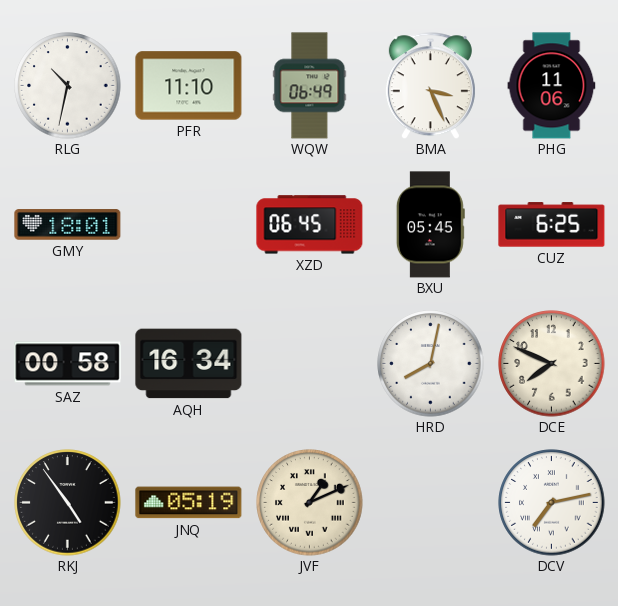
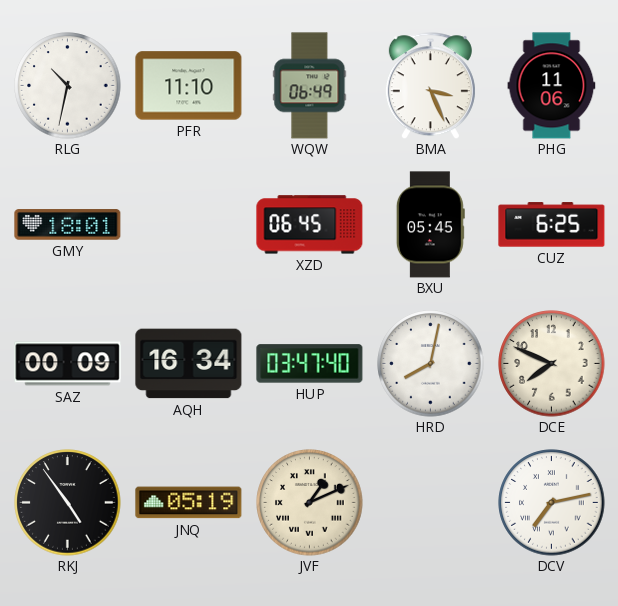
SAZ: 00:58 -> 00:09 (68, 364)
HUP: none -> 03:47 (310, 364)
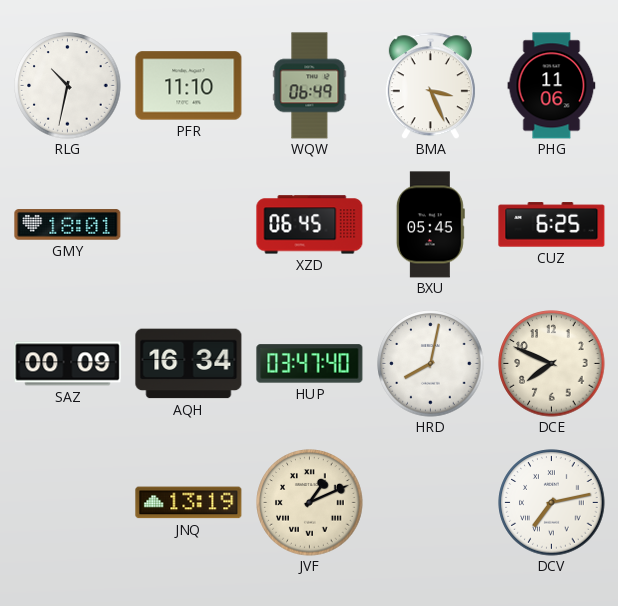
RKJ: 4:54 -> none (68, 503)
JNQ: 05:19 -> 13:19 (189, 503)
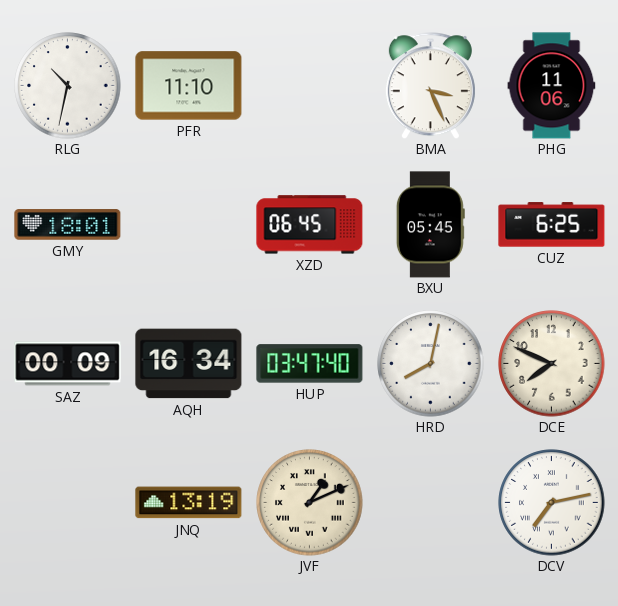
WQW: 06:49 -> none (310, 86)
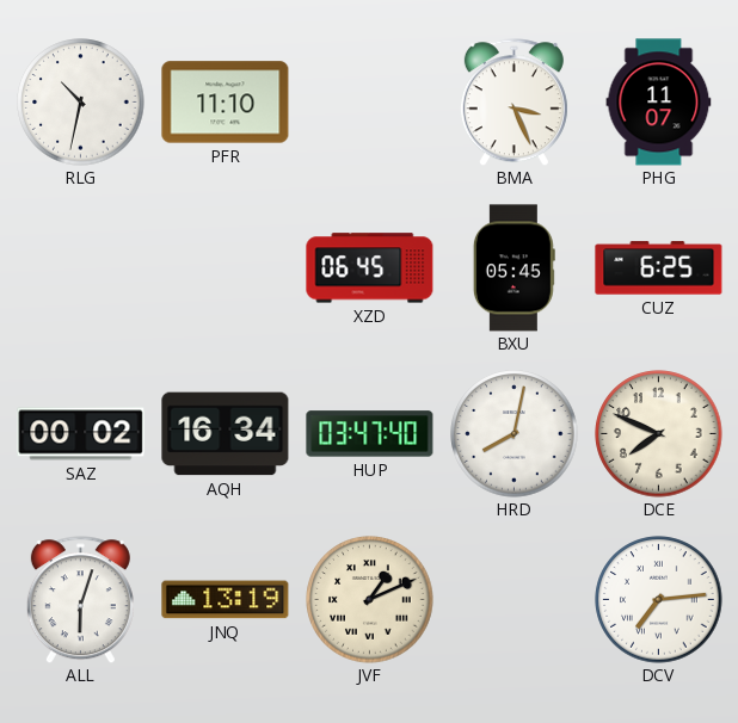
PHG: 11:06 -> 11:07 (659, 103)
GMY: 18:01 -> none (68, 225)
SAZ: 00:09 -> 00:02 (81, 434)
ALL: none -> 6:03 (80, 600)
DCV: 7:13 -> 7:14 (659, 600)
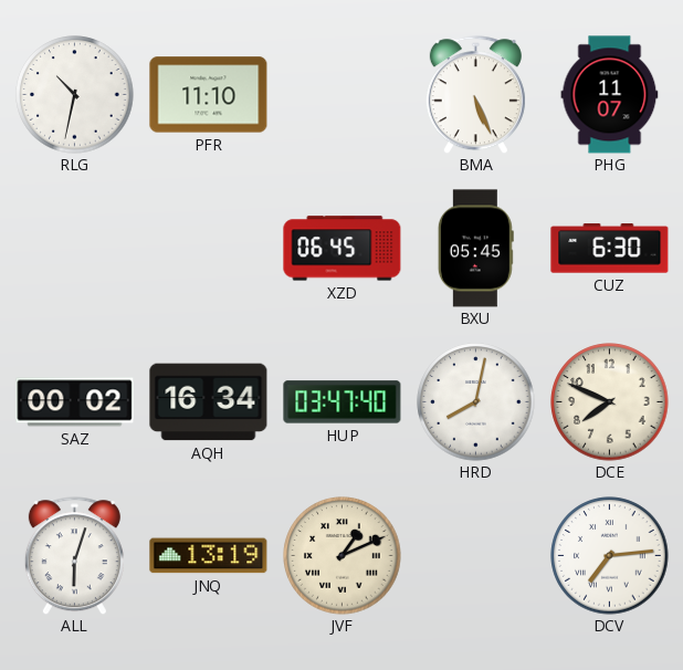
BMA: 3:26 -> 5:26 (475, 95)
CUZ: 6:25 -> 6:30 (610, 249)
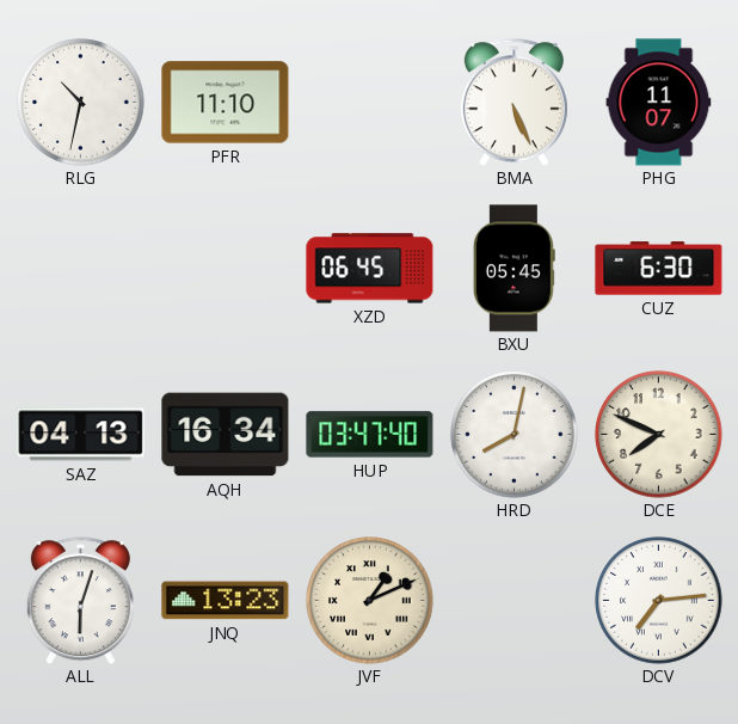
SAZ: 00:02 -> 04:13 (81, 435)
JNQ: 13:19 -> 13:23 (226, 601)
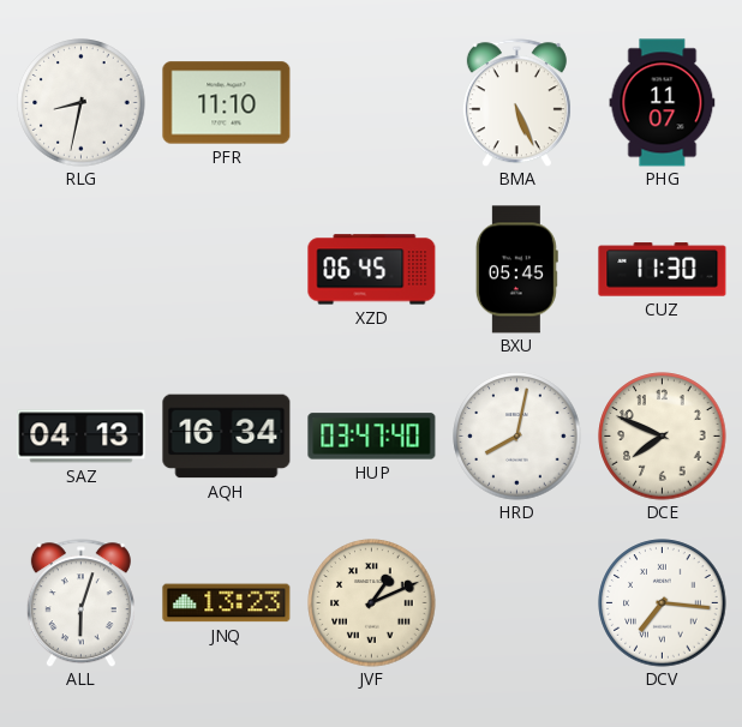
RLG: 10:32 -> 8:32 (82, 103)
CUZ: 6:30 -> 11:30 (663, 270)
DCV: 7:14 -> 7:16 (663, 603)
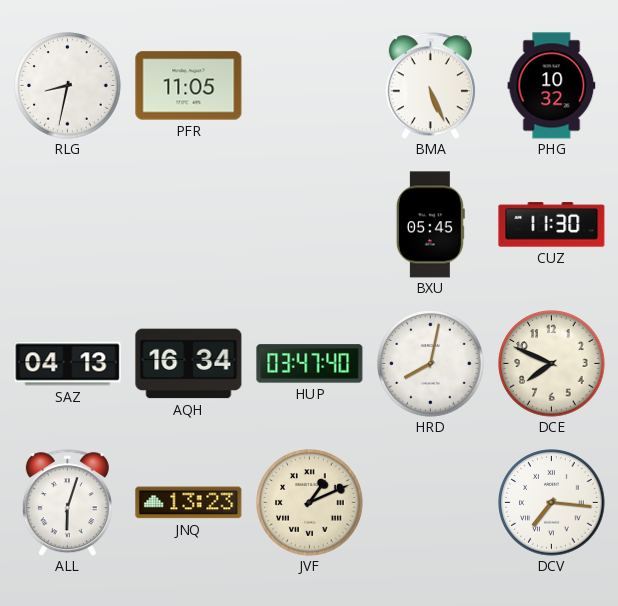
PFR: 11:10 -> 11:05 (189, 86)
PHG: 11:07 -> 10:32 (552, 86)
XZD: 06:45 -> none (372, 270)
